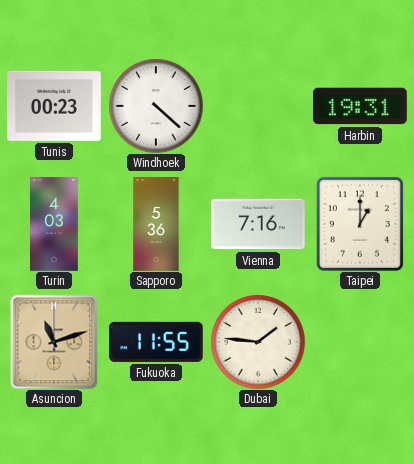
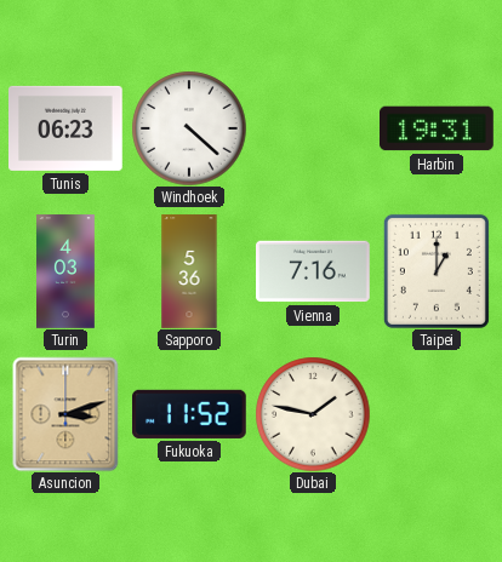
Tunis: 00:23 -> 06:23 (67, 128)
Asuncion: 11:12 -> 3:12 (65, 414)
Fukuoka: 11:55 -> 11:52 (190, 414)
Dubai: 1:46 -> 1:47 (313, 414)
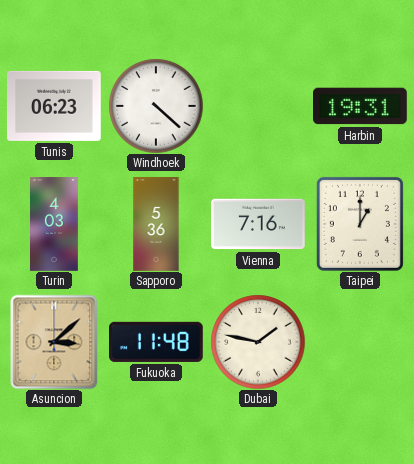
Asuncion: 3:12 -> 3:08 (54, 342)
Fukuoka: 11:52 -> 11:48 (157, 342)
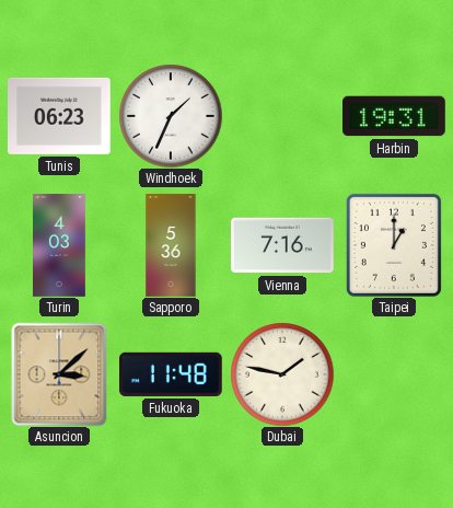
Windhoek: 4:22 -> 1:34 (171, 116)
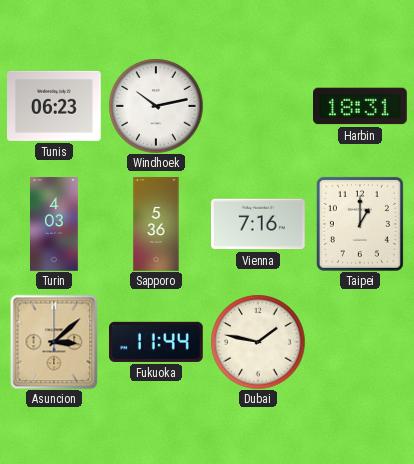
Windhoek: 1:34 -> 10:13 (156, 106)
Harbin: 19:31 -> 18:31 (360, 106)
Fukuoka: 11:48 -> 11:44 (157, 342)
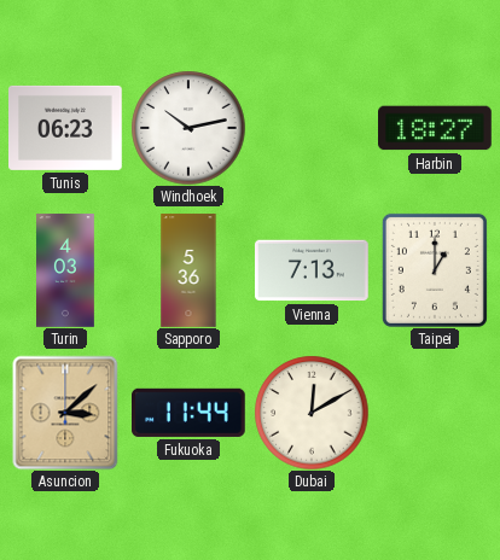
Harbin: 18:31 -> 18:27 (435, 128)
Vienna: 7:16 -> 7:13 (313, 270)
Dubai: 1:47 -> 12:10 (312, 413)
